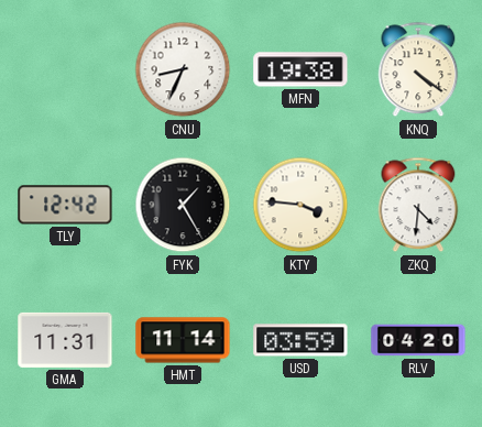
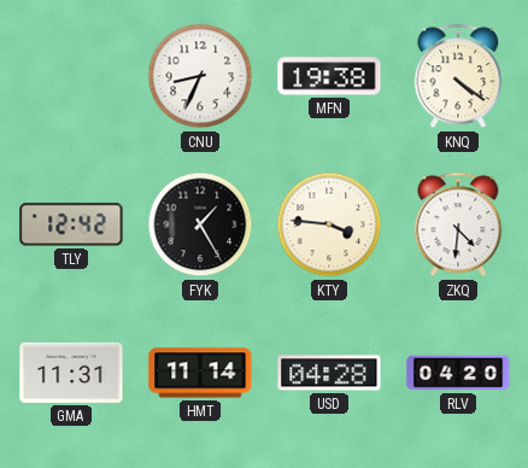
USD: 03:59 -> 04:28 (329, 373)
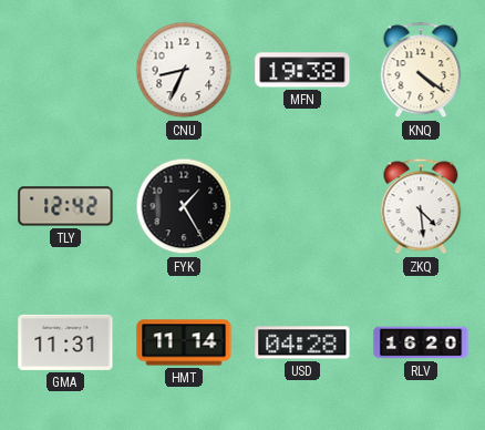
KTY: 3:46 -> none (329, 224)
ZKQ: 4:31 -> 4:29 (421, 206)
RLV: 04:20 -> 16:20 (421, 342)
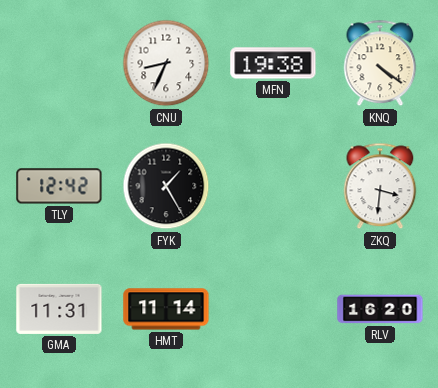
ZKQ: 4:29 -> 3:31 (380, 186)
USD: 04:28 -> none (302, 342)
